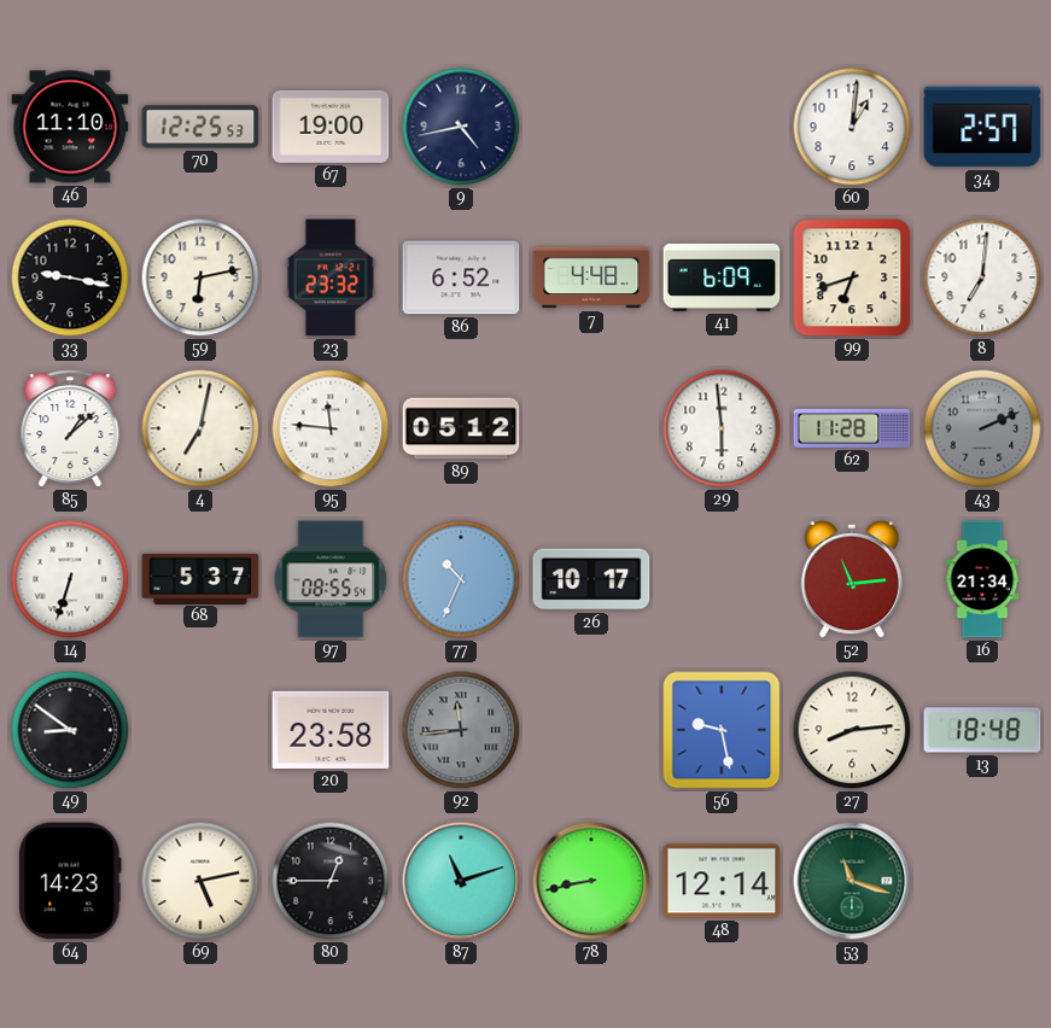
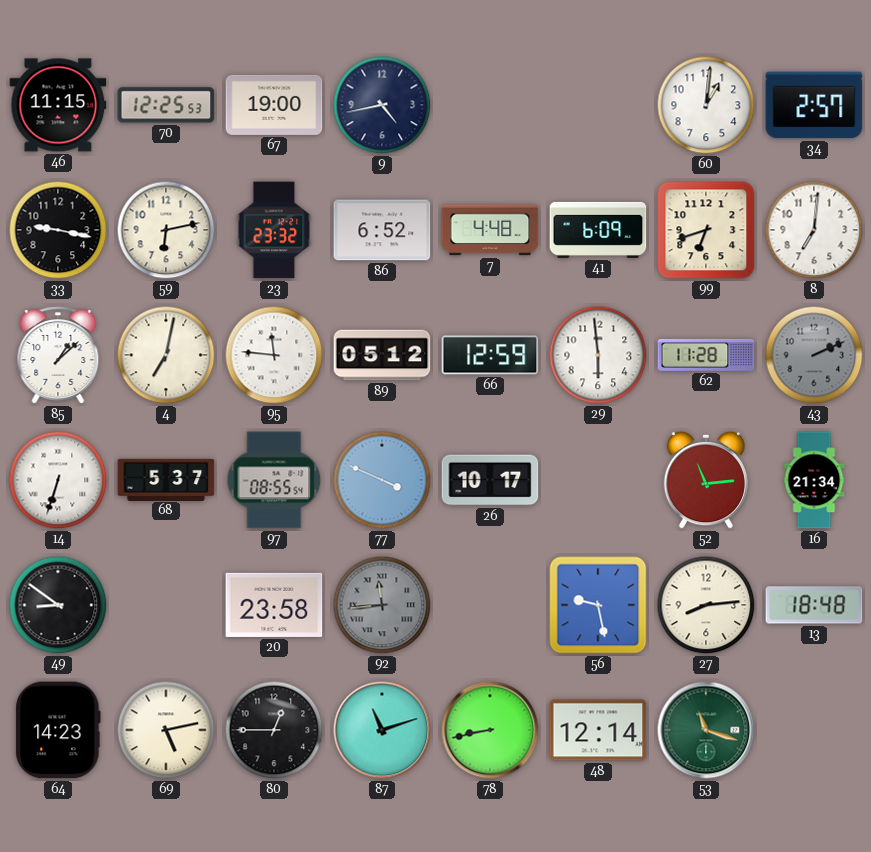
46: 11:10 -> 11:15 (58, 105)
66: none -> 12:59 (490, 355)
77: 10:34 -> 3:49 (382, 480)
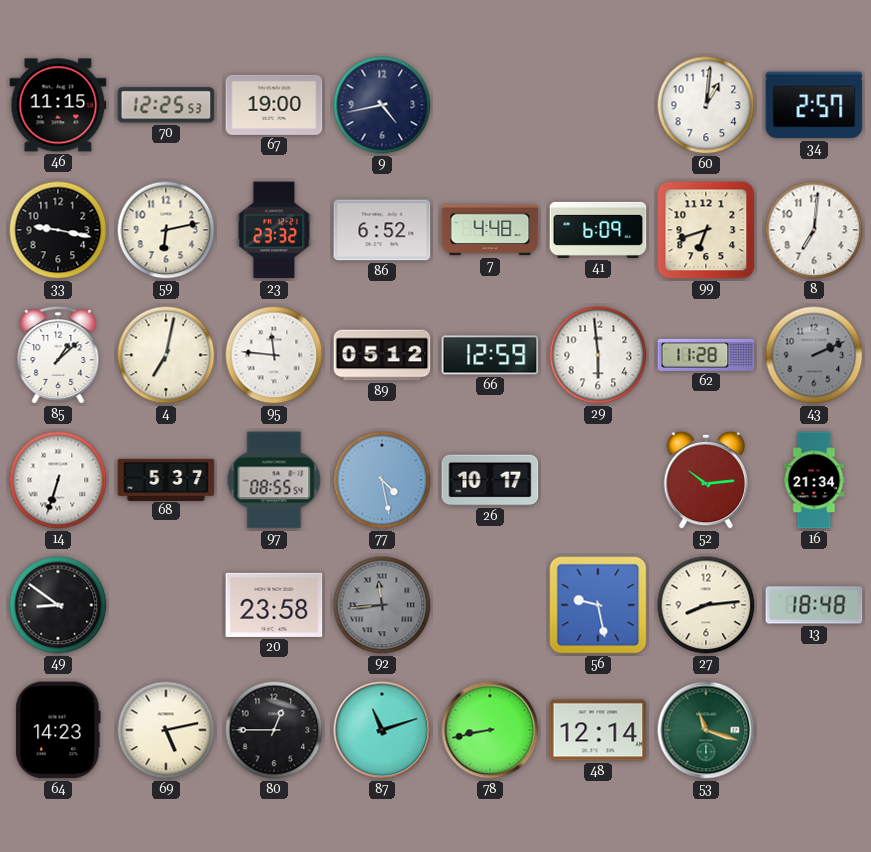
77: 3:49 -> 4:28 (382, 480)
52: 11:14 -> 10:14 (706, 480)
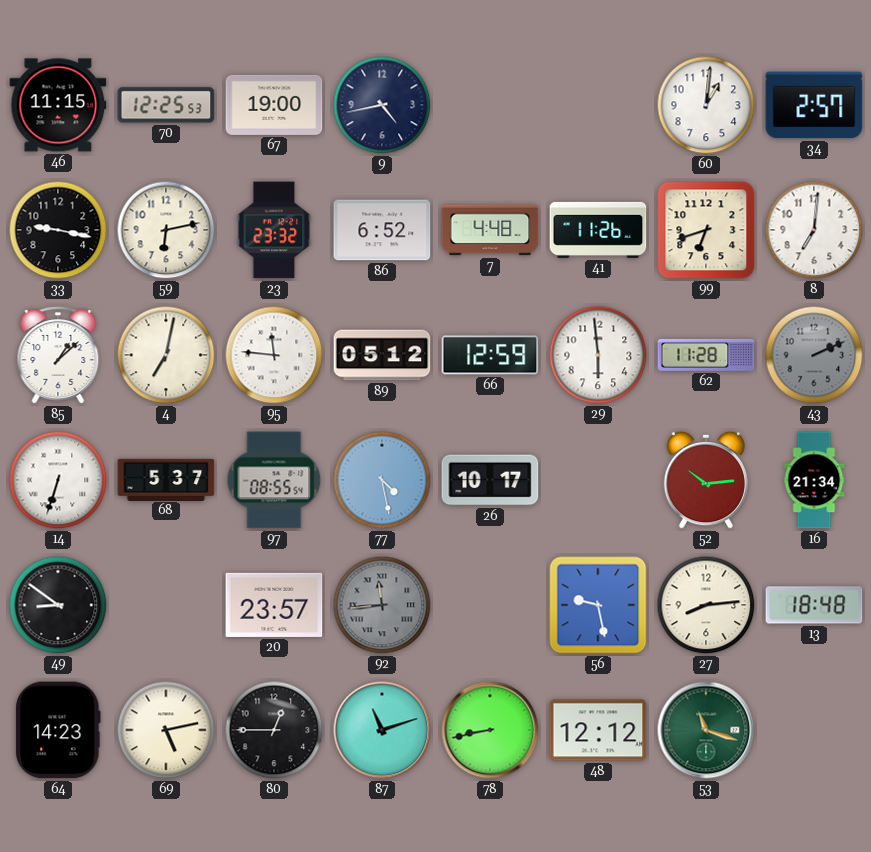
41: 6:09 -> 11:26 (598, 230)
20: 23:58 -> 23:57 (274, 605)
48: 12:14 -> 12:12 (598, 730)
